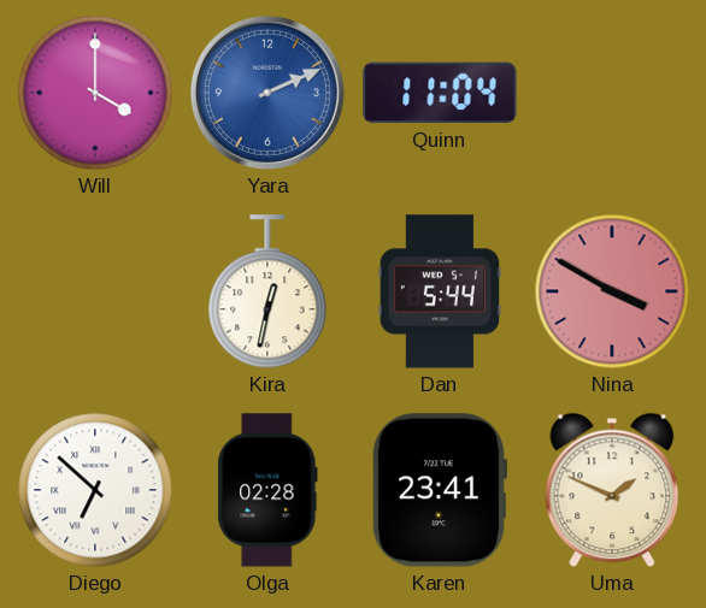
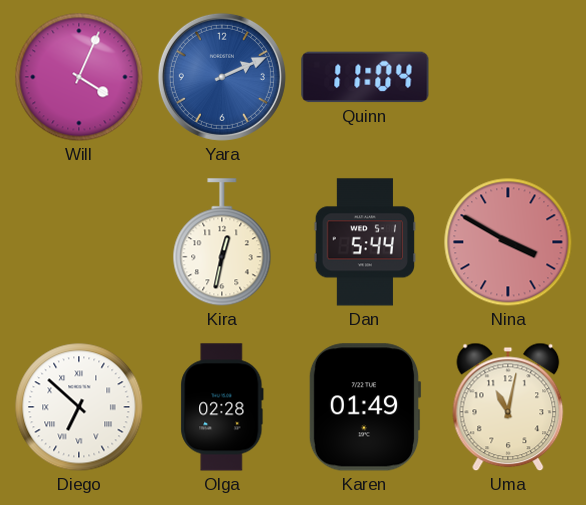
Will: 4:00 -> 4:04 (79, 77)
Karen: 23:41 -> 01:49 (365, 407)
Uma: 1:49 -> 11:02 (508, 407)
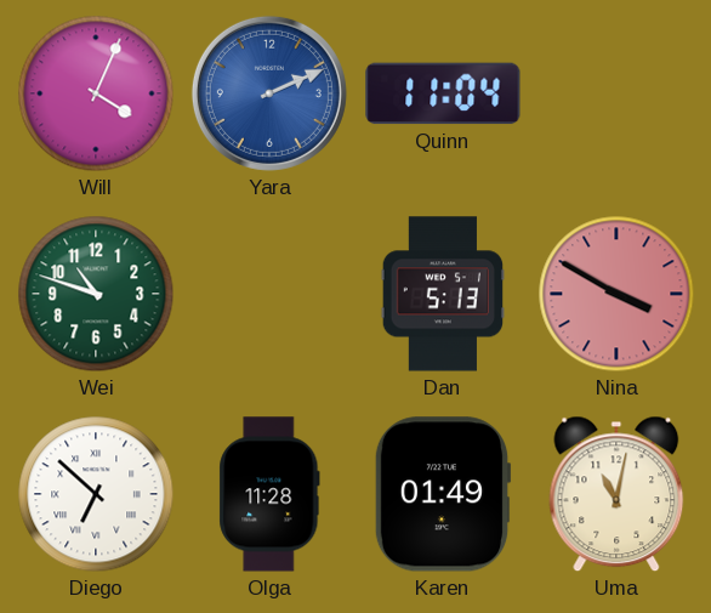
Wei: none -> 10:48 (96, 294)
Kira: 12:32 -> none (222, 243)
Dan: 5:44 -> 5:13 (442, 294)
Olga: 02:28 -> 11:28 (269, 494)
